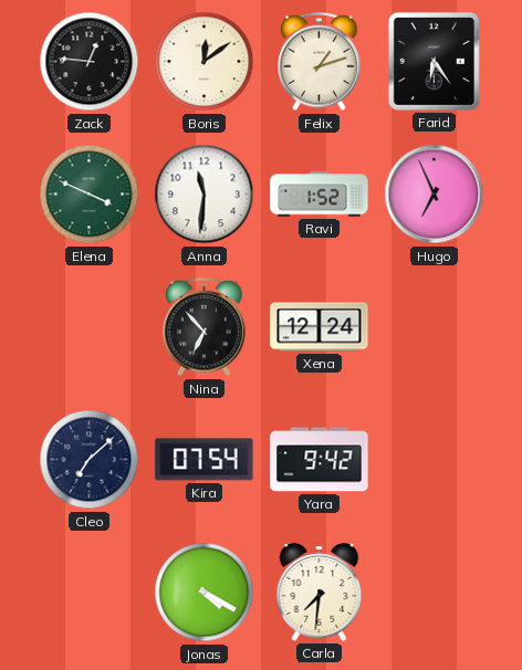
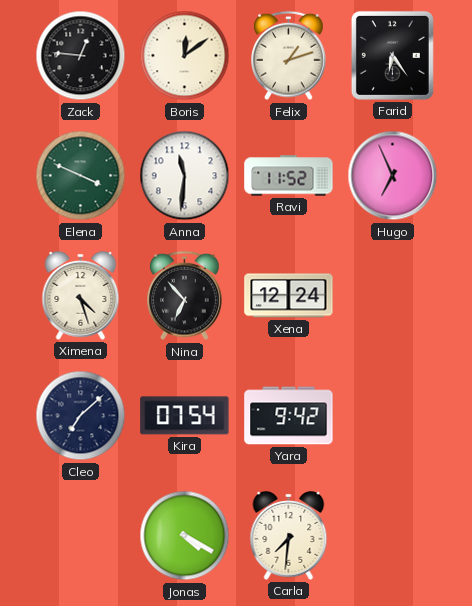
Ravi: 1:52 -> 11:52 (289, 176)
Ximena: none -> 4:27 (81, 295)
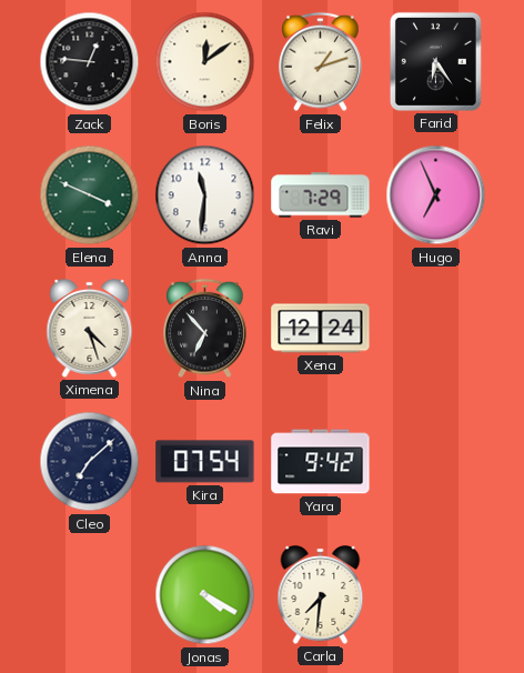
Ravi: 11:52 -> 7:29 (321, 195)
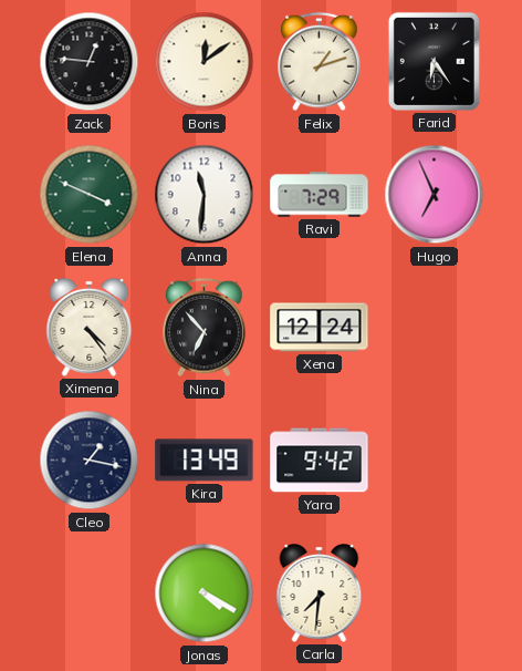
Ximena: 4:27 -> 4:24 (90, 327)
Cleo: 7:08 -> 1:17 (90, 461)
Kira: 07:54 -> 13:49 (205, 461)
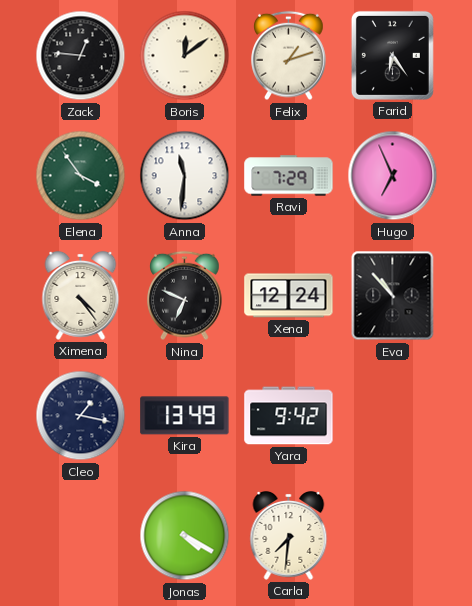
Elena: 3:49 -> 3:54 (81, 176)
Nina: 6:53 -> 6:49 (185, 296)
Eva: none -> 10:53 (393, 296)
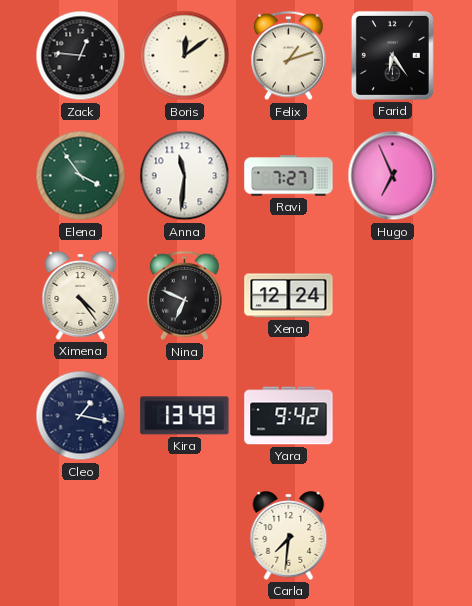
Ravi: 7:29 -> 7:27 (289, 176)
Eva: 10:53 -> none (393, 296)
Jonas: 4:20 -> none (185, 536)
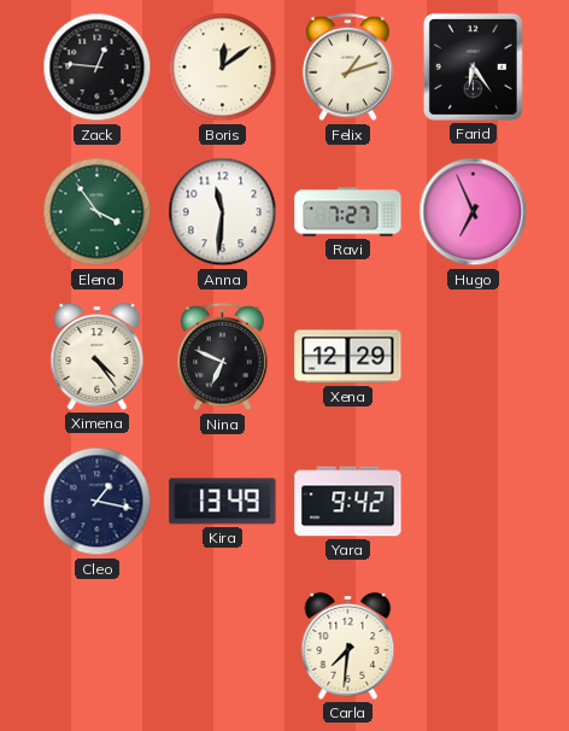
Xena: 12:24 -> 12:29 (348, 357)
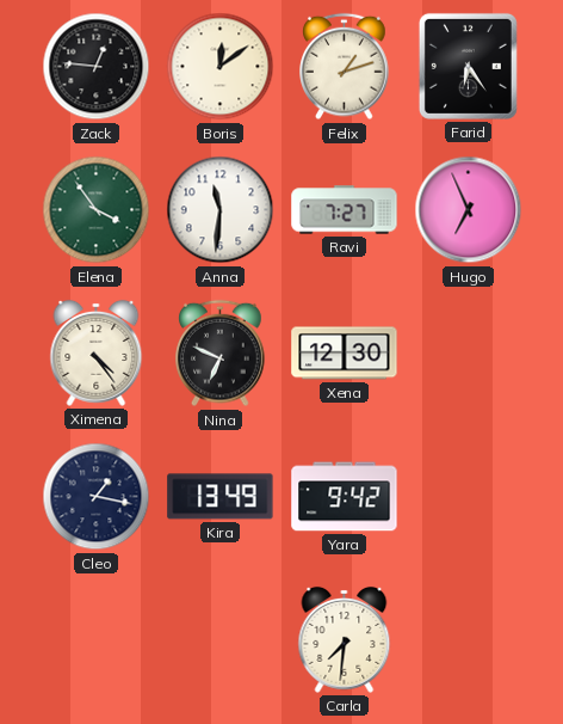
Xena: 12:29 -> 12:30 (345, 354)
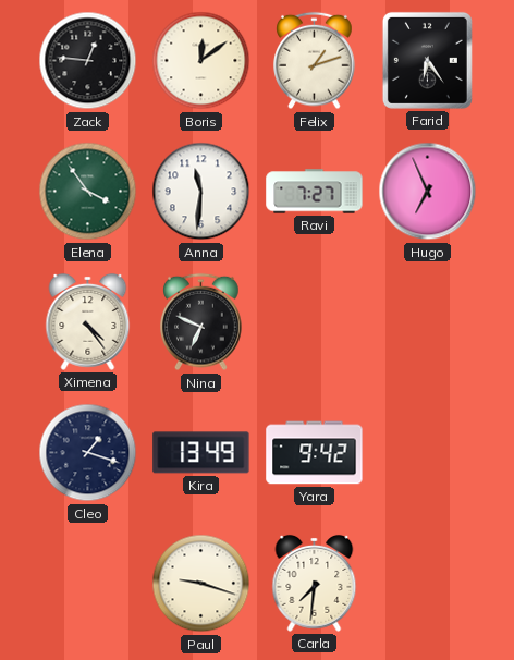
Xena: 12:30 -> none (345, 354)
Cleo: 1:17 -> 1:18 (88, 453)
Paul: none -> 9:18 (201, 584)
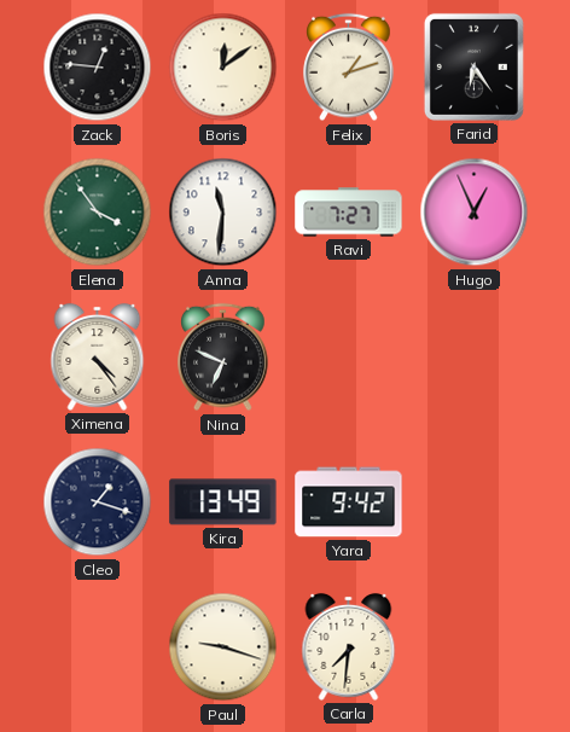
Hugo: 6:56 -> 12:56 (475, 213)
